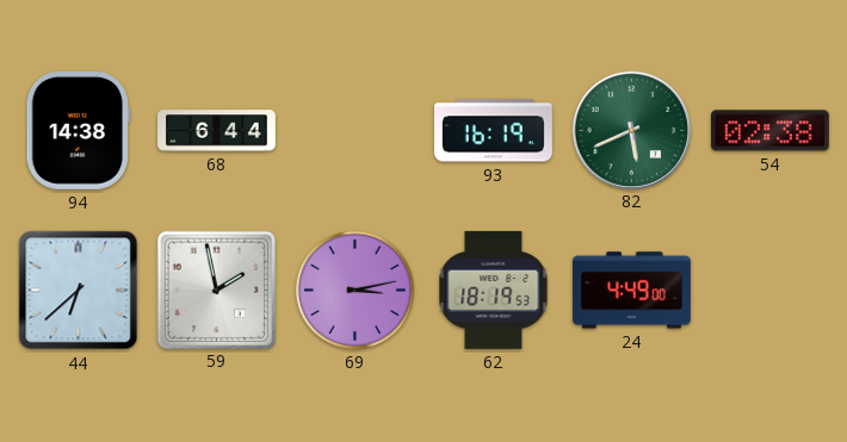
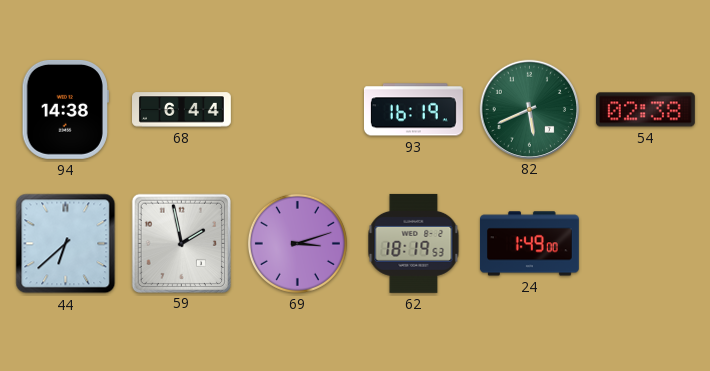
69: 3:13 -> 3:12 (297, 243)
24: 4:49 -> 1:49 (529, 244)
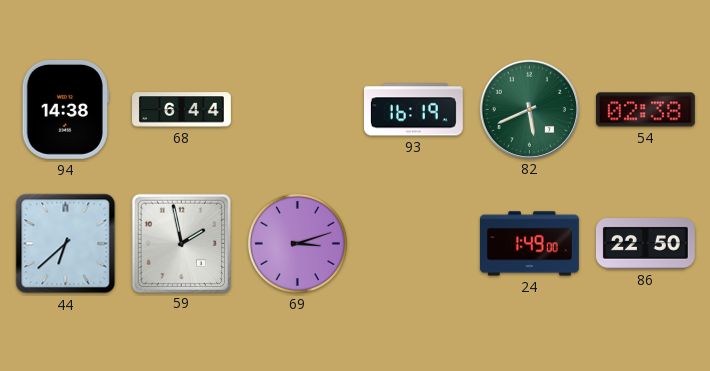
62: 18:19 -> none (414, 243)
86: none -> 22:50 (645, 244)
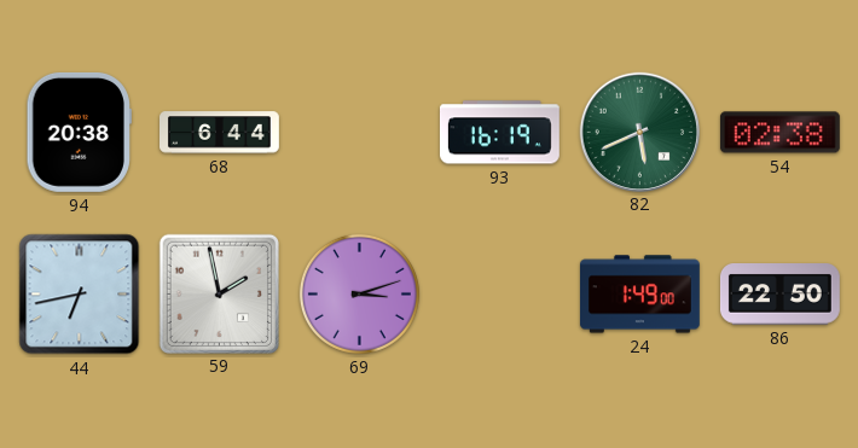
94: 14:38 -> 20:38 (79, 132)
44: 6:38 -> 6:43 (80, 295)
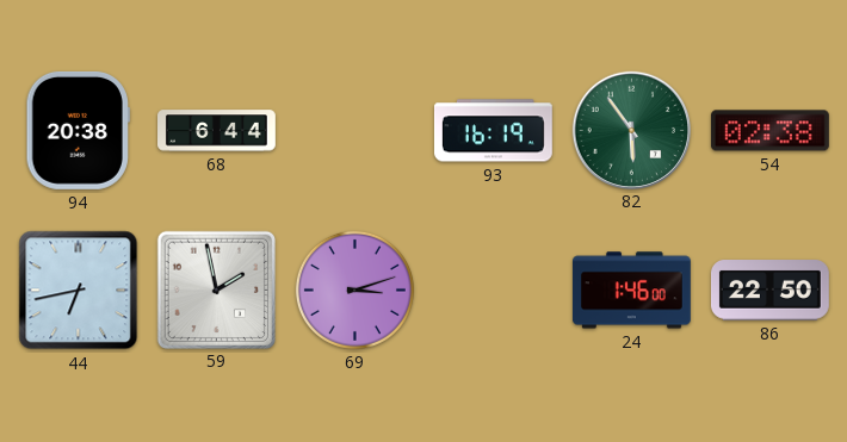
82: 5:41 -> 5:54 (631, 130)
24: 1:49 -> 1:46 (631, 291)
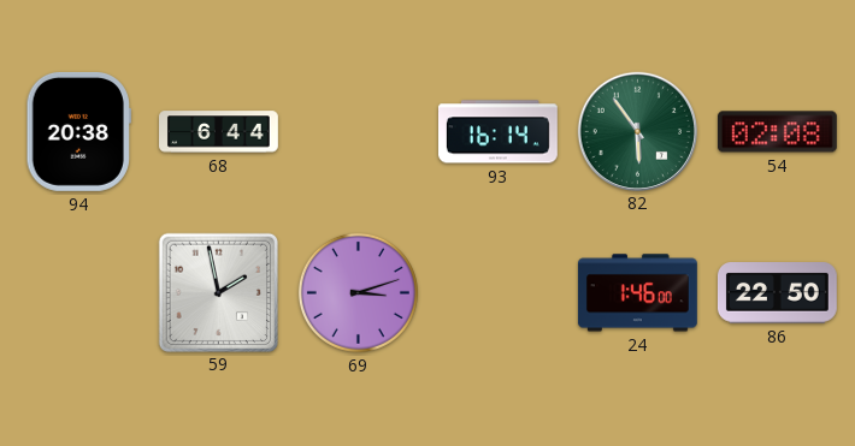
93: 16:19 -> 16:14 (497, 132)
54: 02:38 -> 02:08 (777, 132)
44: 6:43 -> none (79, 291)
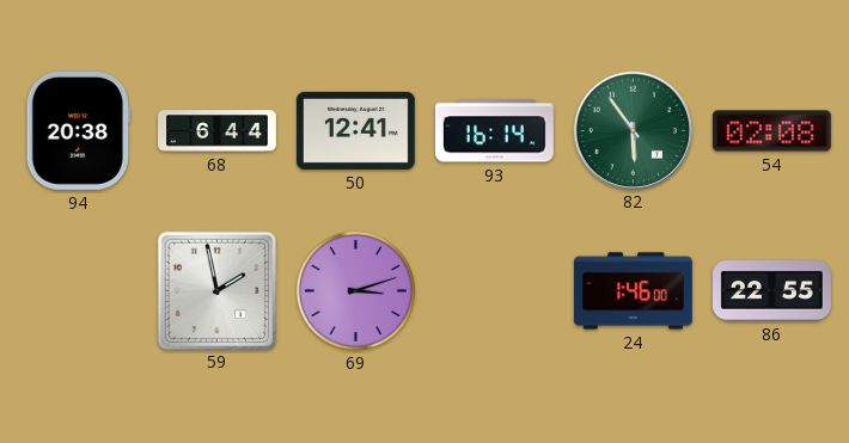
50: none -> 12:41 (355, 130)
86: 22:50 -> 22:55 (771, 291)
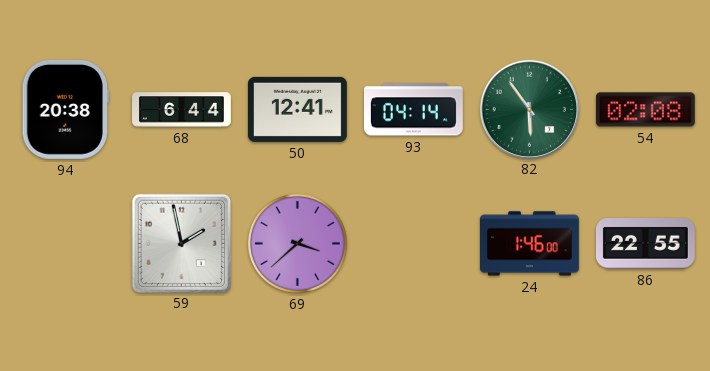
93: 16:14 -> 04:14 (413, 110)
69: 3:12 -> 3:38 (297, 243)
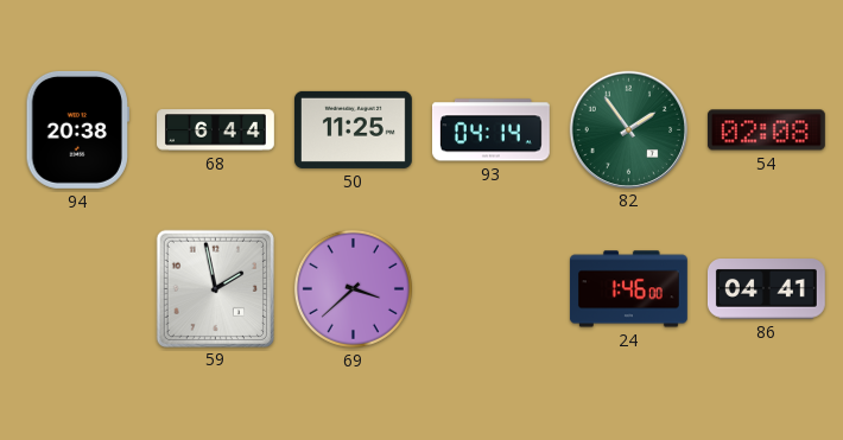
50: 12:41 -> 11:25 (353, 129)
82: 5:54 -> 1:54 (628, 129)
86: 22:55 -> 04:41 (766, 289)
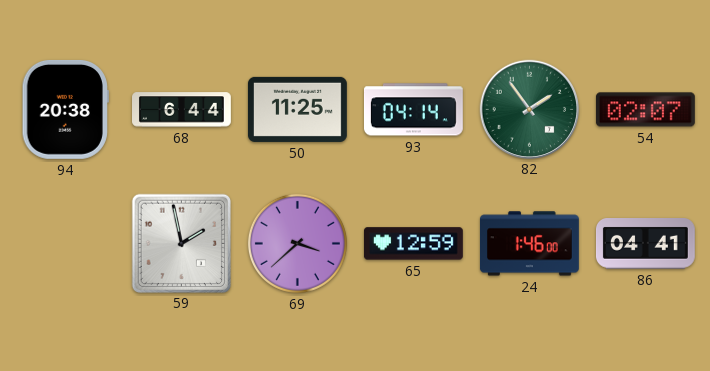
54: 02:08 -> 02:07 (645, 110)
65: none -> 12:59 (413, 244)
